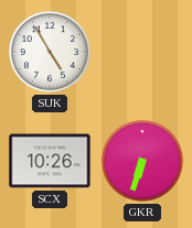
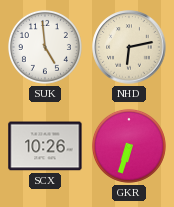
SUK: 4:55 -> 4:59 (45, 47)
NHD: none -> 6:13 (129, 47)
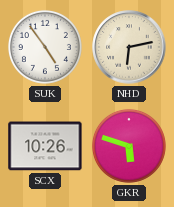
SUK: 4:59 -> 4:54 (45, 47)
GKR: 6:33 -> 5:48 (129, 146)
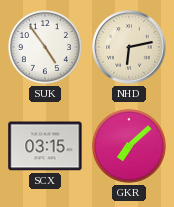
SCX: 10:26 -> 03:15 (45, 146)
GKR: 5:48 -> 7:08 (129, 146)
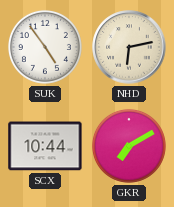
SCX: 03:15 -> 10:44 (45, 146)
GKR: 7:08 -> 7:10 (129, 146)
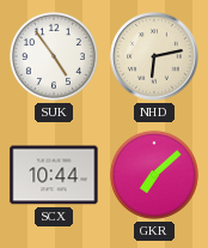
GKR: 7:10 -> 7:08 (154, 175)
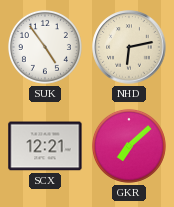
SCX: 10:44 -> 12:21 (45, 146)
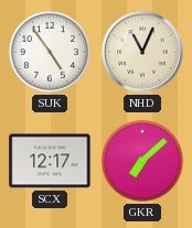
NHD: 6:13 -> 11:04 (142, 52)
SCX: 12:21 -> 12:17 (50, 161)
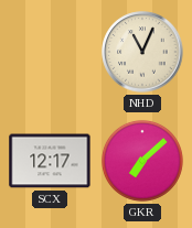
SUK: 4:54 -> none (50, 52)
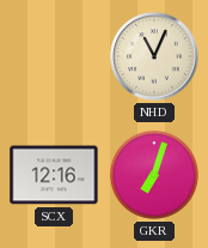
SCX: 12:17 -> 12:16 (54, 175)
GKR: 7:08 -> 7:03 (154, 175)
